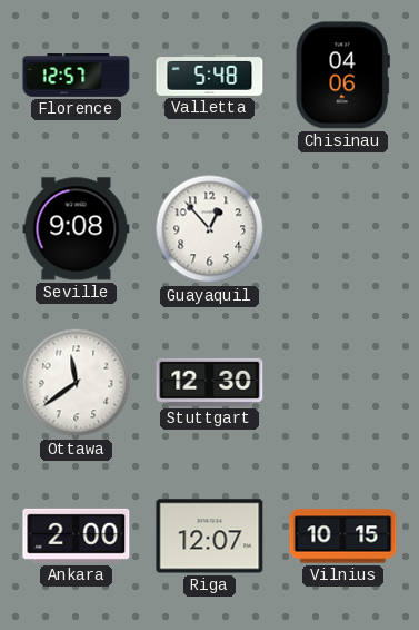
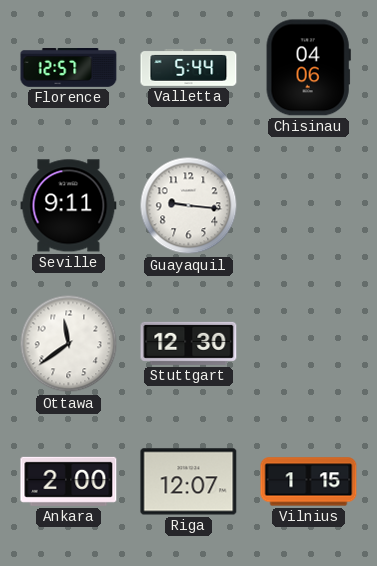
Valletta: 5:48 -> 5:44 (189, 67)
Seville: 9:08 -> 9:11 (69, 206)
Guayaquil: 12:53 -> 9:16 (189, 206)
Vilnius: 10:15 -> 1:15 (309, 482)
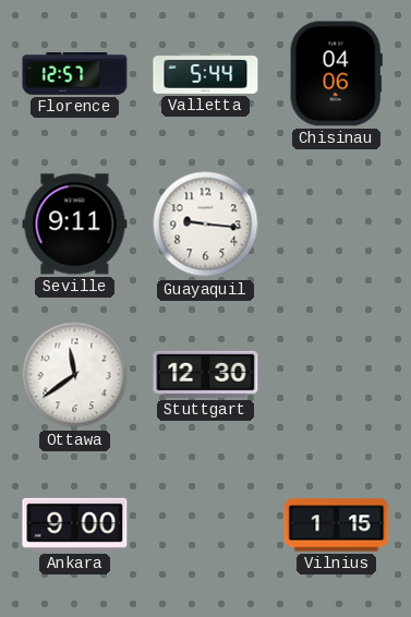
Ankara: 2:00 -> 9:00 (75, 524)
Riga: 12:07 -> none (189, 482)
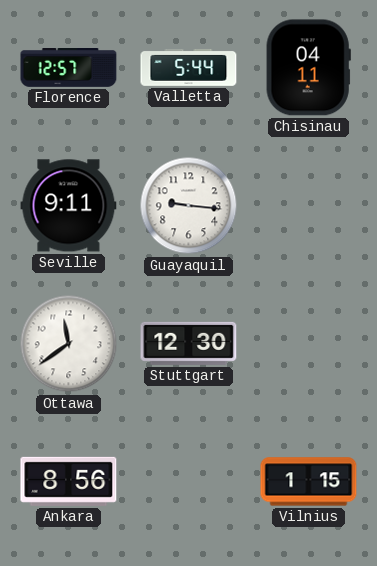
Chisinau: 04:06 -> 04:11 (308, 68)
Ankara: 9:00 -> 8:56 (69, 481)
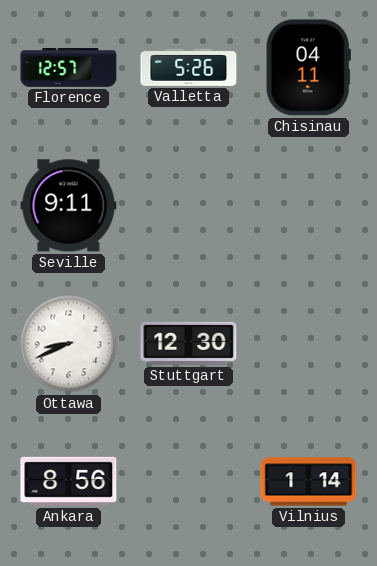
Valletta: 5:44 -> 5:26 (189, 67)
Guayaquil: 9:16 -> none (189, 206)
Ottawa: 11:39 -> 8:41 (69, 344)
Vilnius: 1:15 -> 1:14 (309, 482)
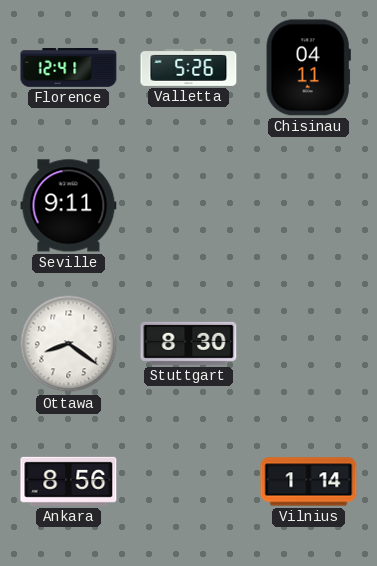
Florence: 12:57 -> 12:41 (69, 68)
Ottawa: 8:41 -> 8:21 (69, 344)
Stuttgart: 12:30 -> 8:30 (189, 343)
